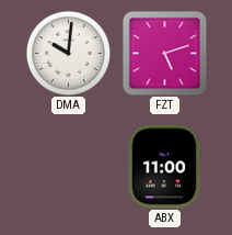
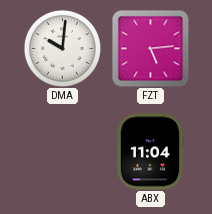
FZT: 5:12 -> 5:14 (150, 48)
ABX: 11:00 -> 11:04 (150, 152)
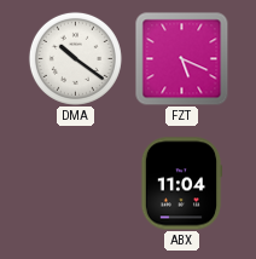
DMA: 10:01 -> 10:21 (75, 58)
FZT: 5:14 -> 5:19 (181, 58)
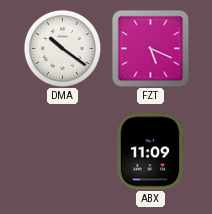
ABX: 11:04 -> 11:09 (150, 152)
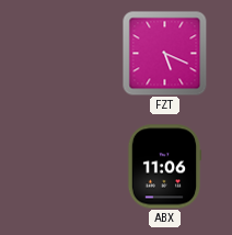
DMA: 10:21 -> none (62, 48)
ABX: 11:09 -> 11:06 (164, 167)
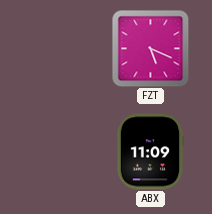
ABX: 11:06 -> 11:09 (150, 152)
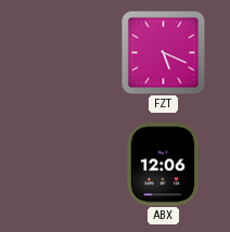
ABX: 11:09 -> 12:06 (163, 165)
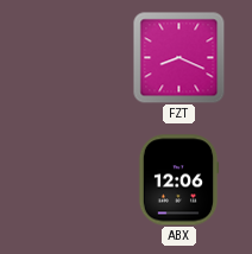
FZT: 5:19 -> 8:19 (178, 57)
